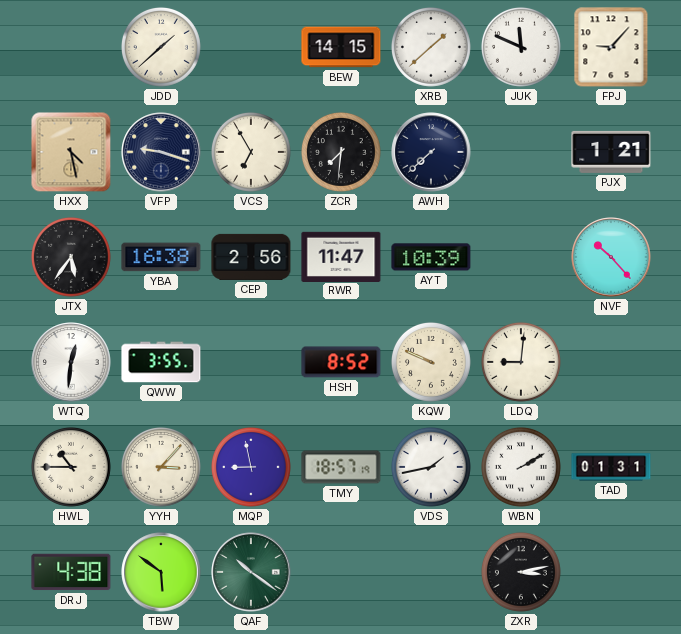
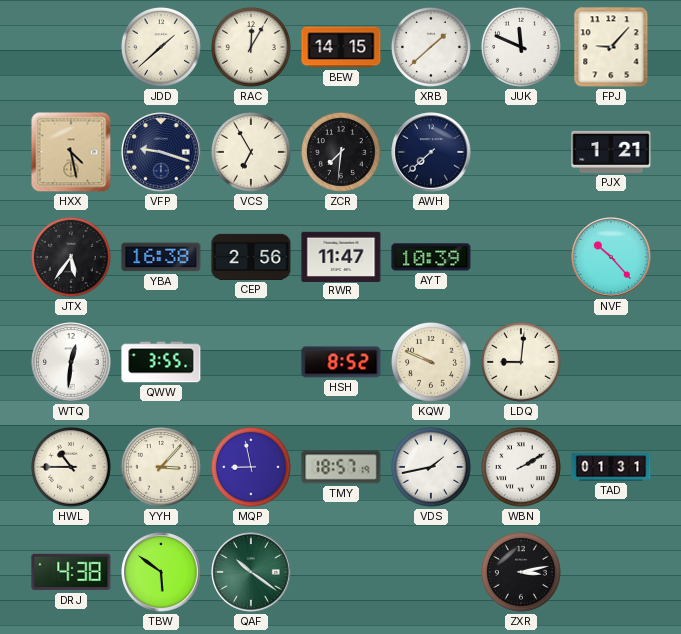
RAC: none -> 12:05 (251, 47)
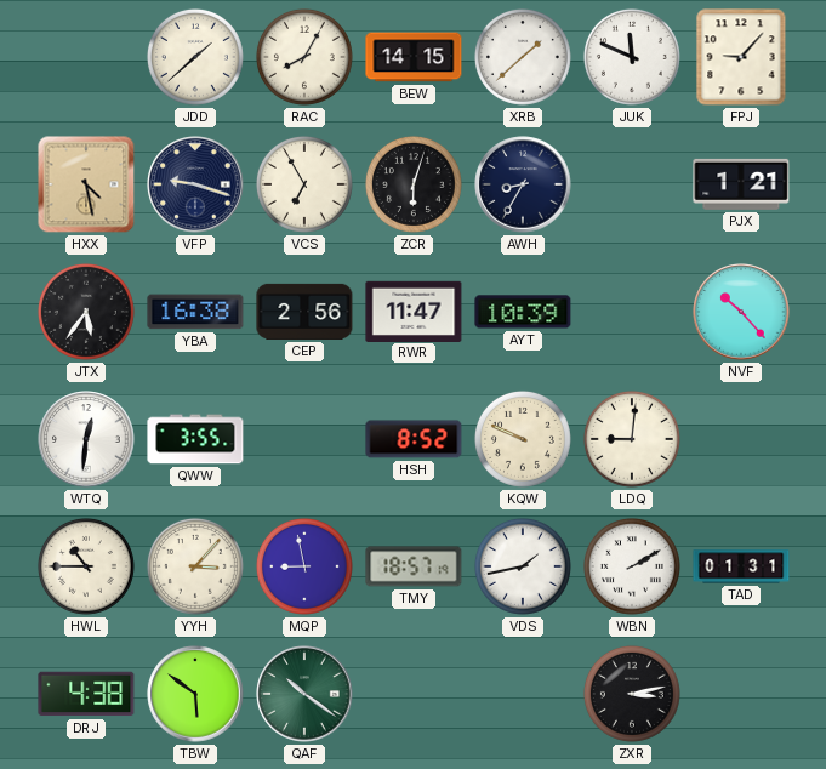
RAC: 12:05 -> 8:05 (304, 57)
ZCR: 7:31 -> 6:03 (414, 184)
AWH: 7:38 -> 8:35 (523, 184)
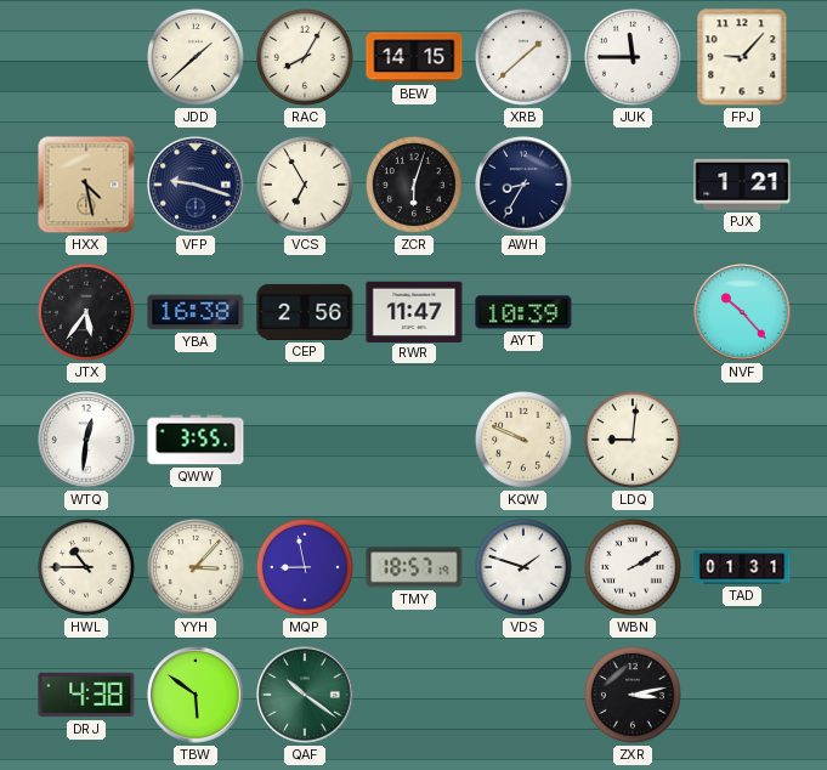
JUK: 11:49 -> 11:45 (633, 57)
HSH: 8:52 -> none (414, 439)
VDS: 1:43 -> 1:48 (523, 567)
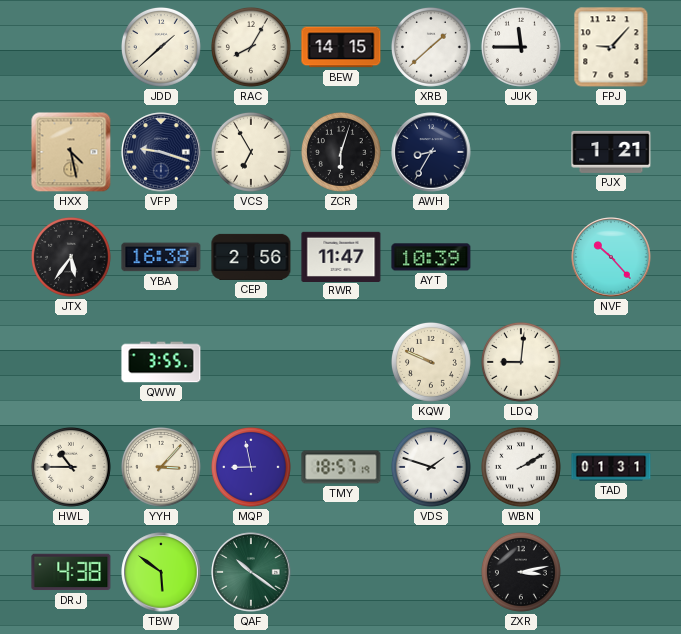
WTQ: 12:31 -> none (86, 440)
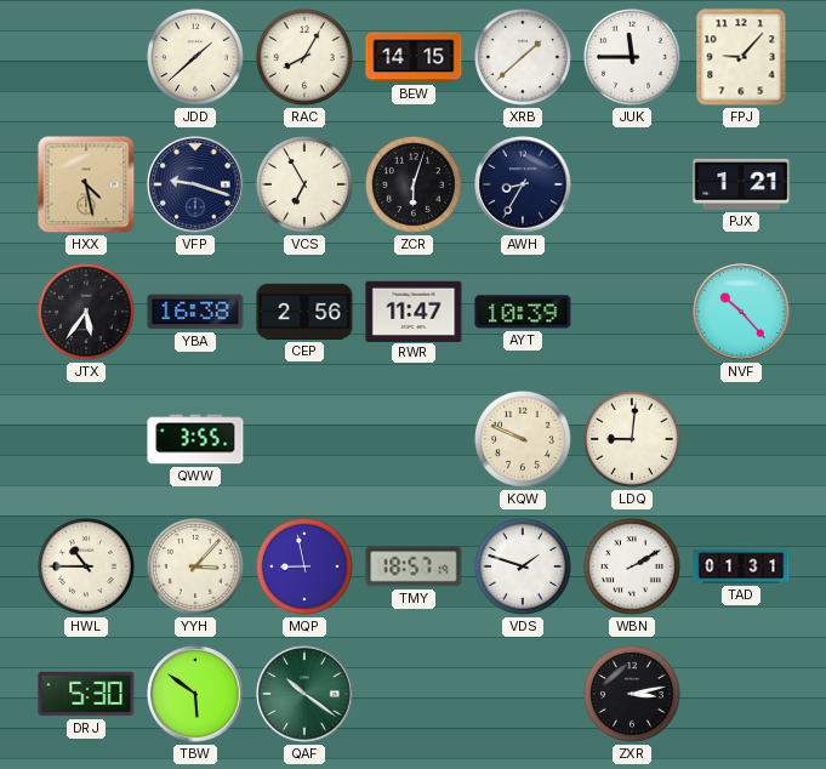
DRJ: 4:38 -> 5:30 (86, 694)
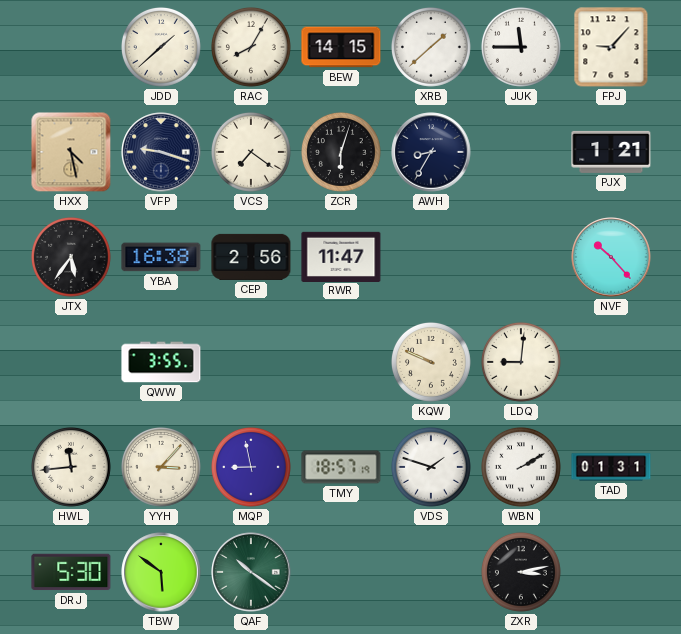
VCS: 6:55 -> 7:21 (251, 152)
AYT: 10:39 -> none (523, 312)
HWL: 10:45 -> 11:44 (71, 467)
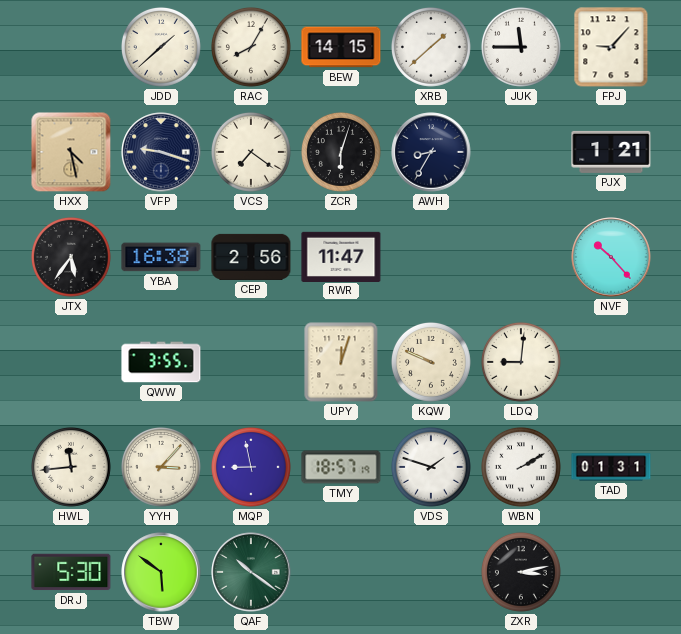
UPY: none -> 12:03 (341, 362)
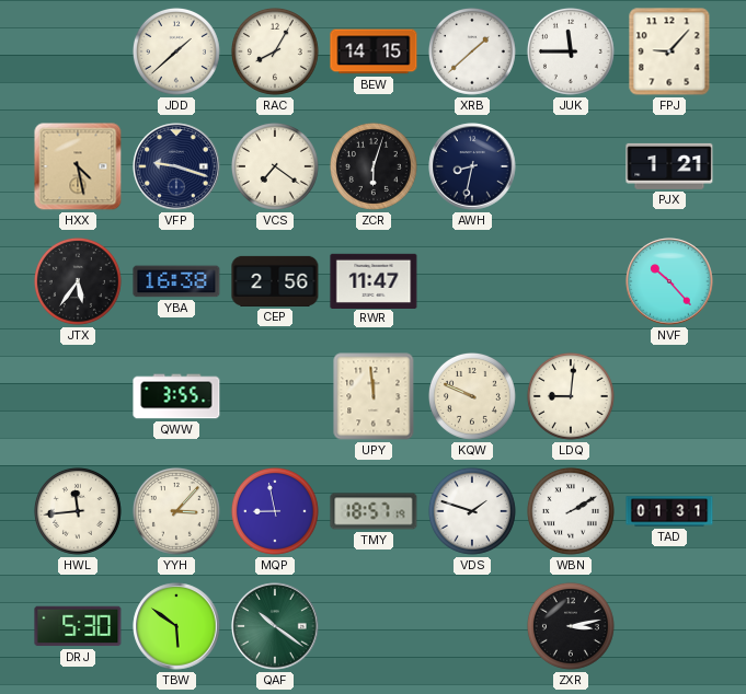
AWH: 8:35 -> 8:32 (472, 166)
UPY: 12:03 -> 11:59 (374, 396)
